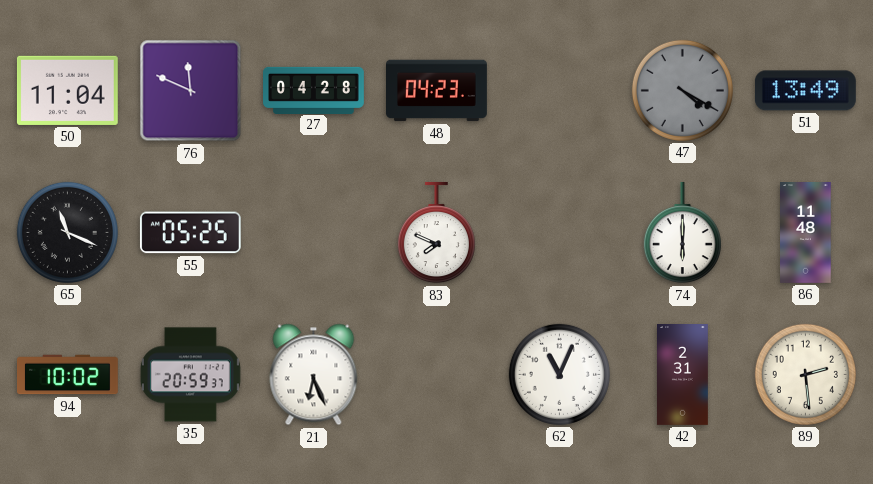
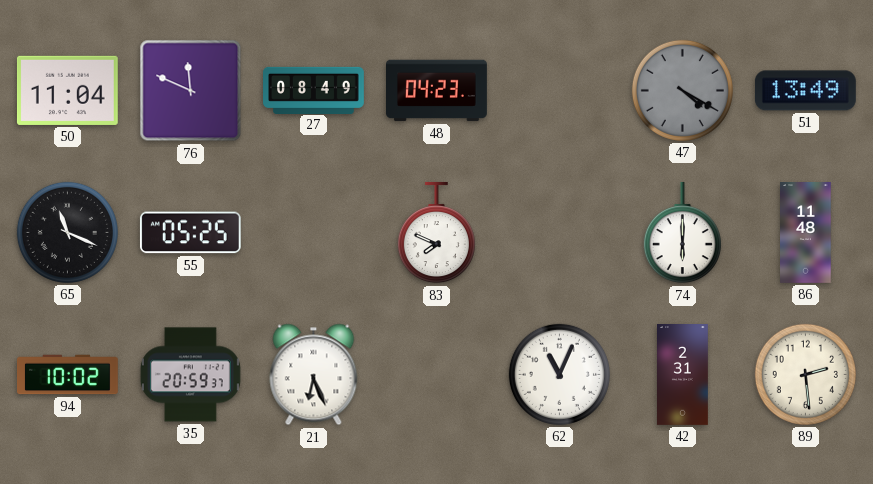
27: 04:28 -> 08:49 (314, 90)
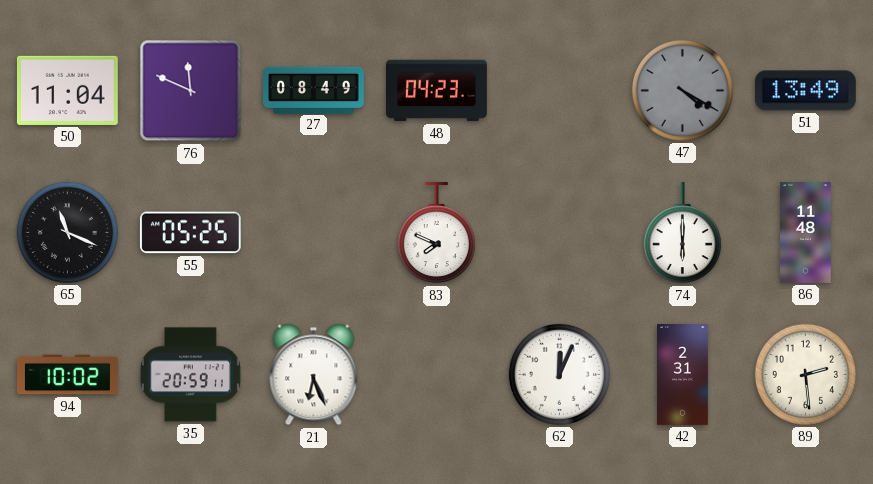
35: 20:59:37 -> 20:59:11 (190, 375)
62: 11:04 -> 12:04 (559, 374)
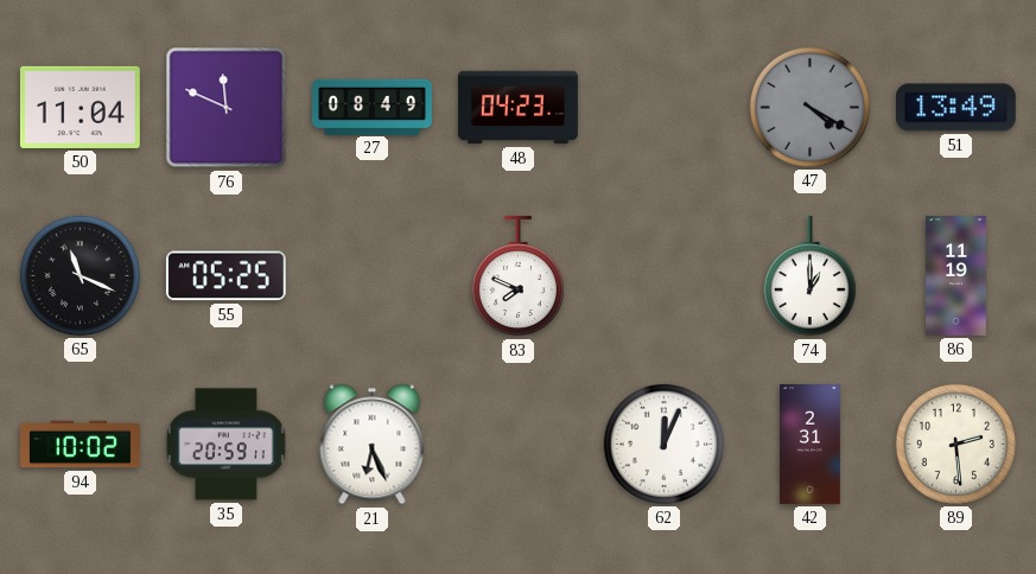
74: 6:00 -> 1:00 (809, 276)
86: 11:48 -> 11:19 (956, 276)
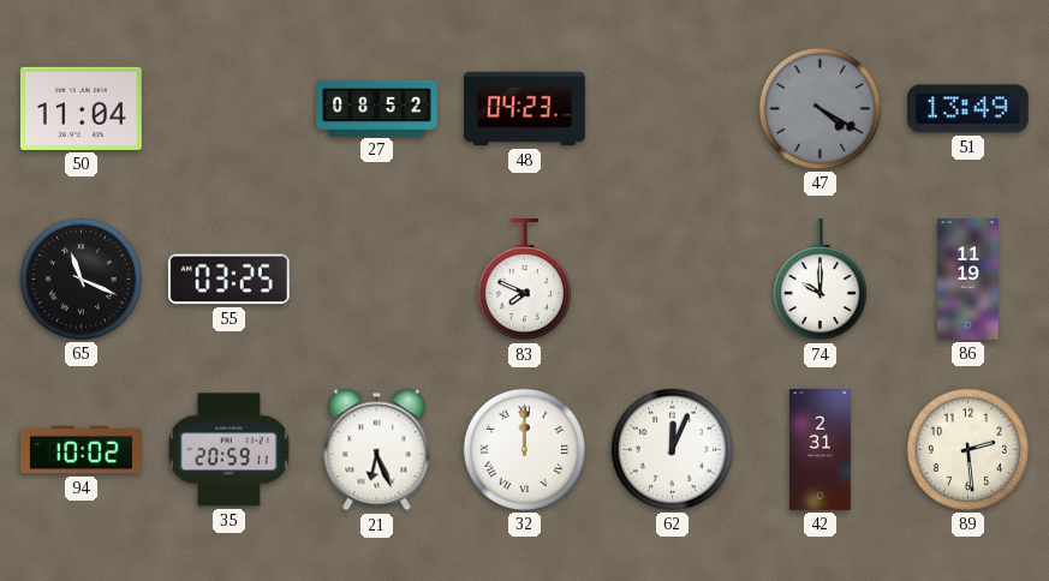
76: 11:49 -> none (227, 108)
27: 08:49 -> 08:52 (377, 108)
55: 05:25 -> 03:25 (228, 280)
74: 1:00 -> 10:00 (819, 280)
32: none -> 12:00 (524, 449)
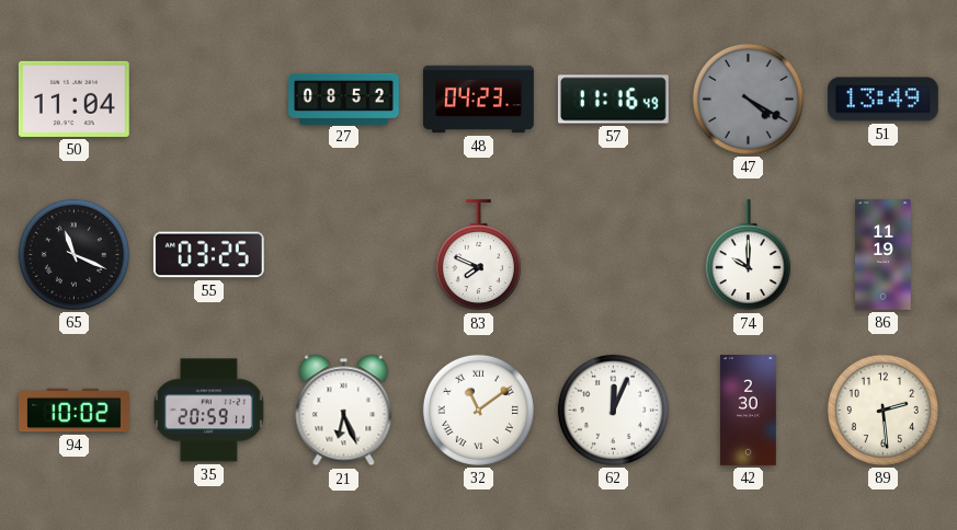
57: none -> 11:16 (613, 100)
32: 12:00 -> 11:09 (478, 410)
42: 2:31 -> 2:30 (749, 411)
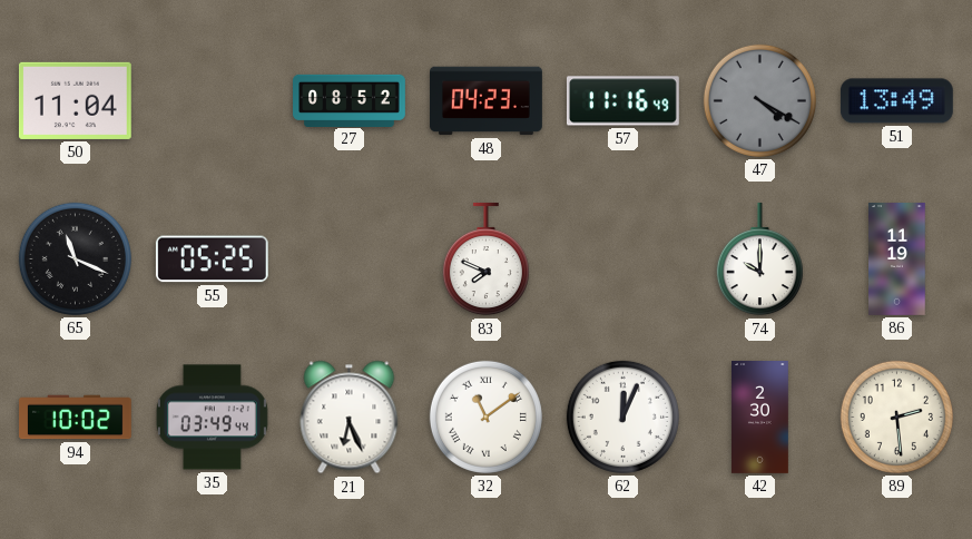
55: 03:25 -> 05:25 (212, 259)
35: 20:59 -> 03:49 (212, 418)
